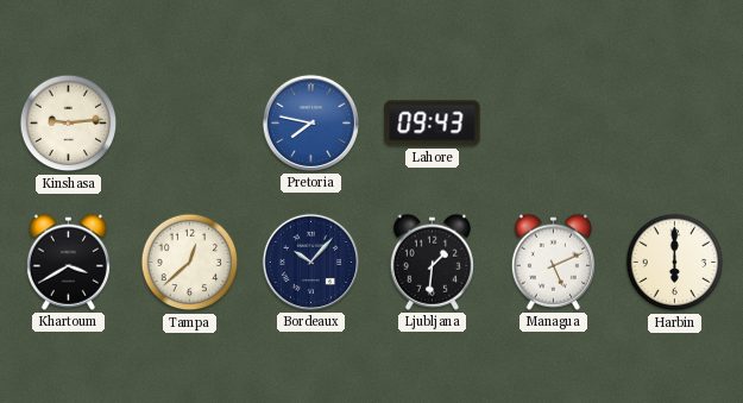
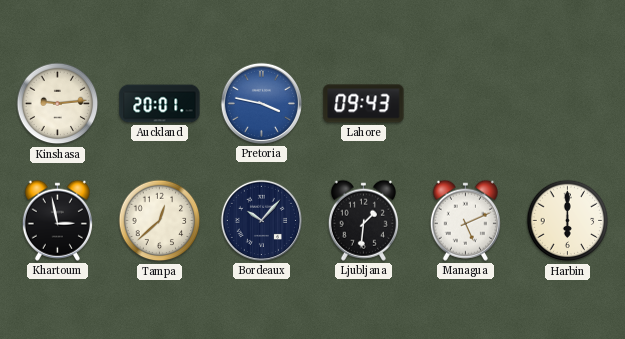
Auckland: none -> 20:01 (160, 104)
Pretoria: 7:47 -> 3:47 (261, 103)
Khartoum: 3:40 -> 2:58 (57, 220)
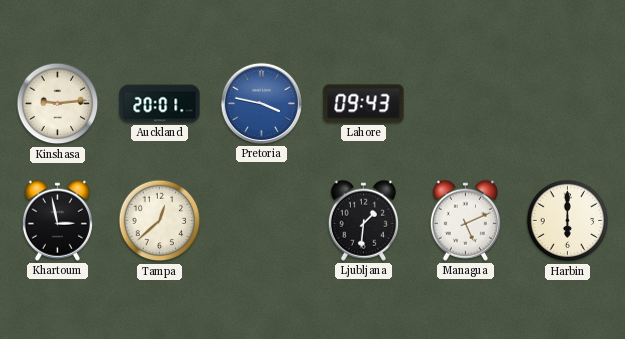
Bordeaux: 10:07 -> none (261, 220)
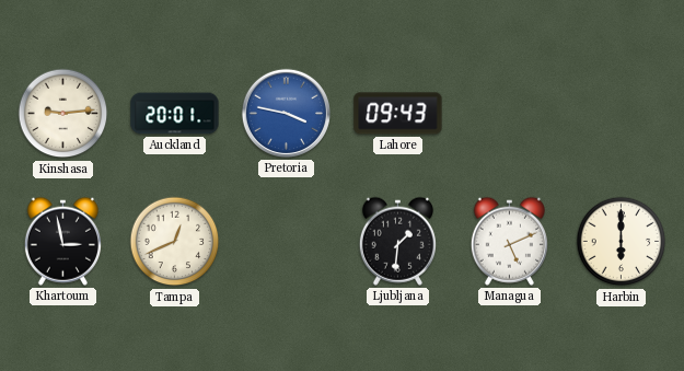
Tampa: 12:38 -> 12:41 (175, 242)
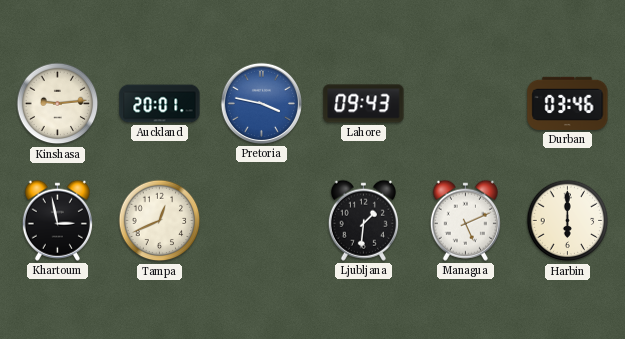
Durban: none -> 03:46 (568, 103)
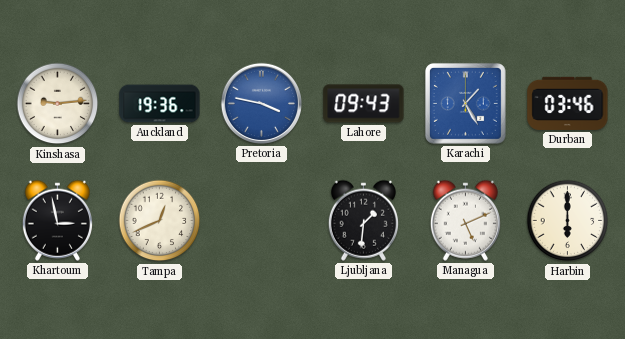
Auckland: 20:01 -> 19:36 (160, 104)
Karachi: none -> 1:25 (465, 103)
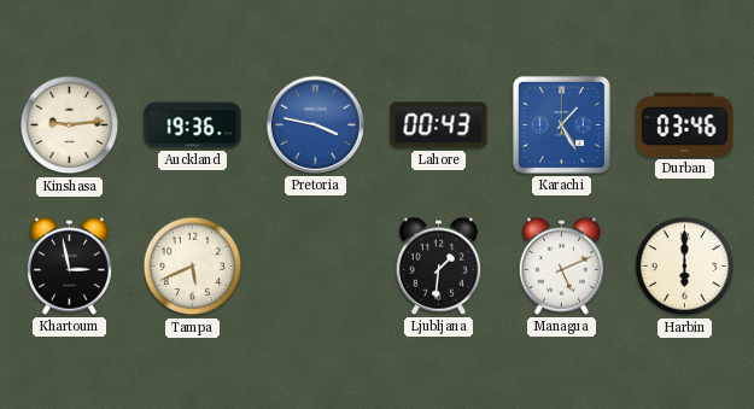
Lahore: 09:43 -> 00:43 (439, 125)
Tampa: 12:41 -> 5:41 (193, 267)
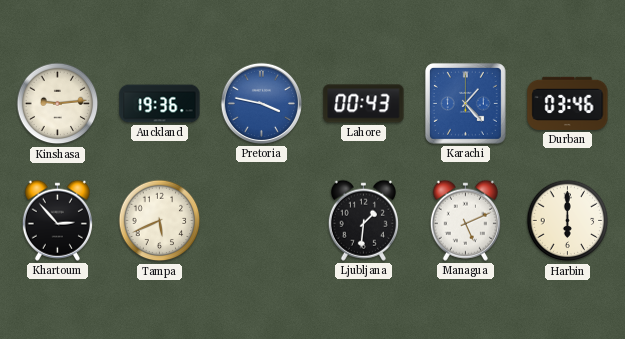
Karachi: 1:25 -> 1:23 (465, 103)
Khartoum: 2:58 -> 2:53 (57, 220)
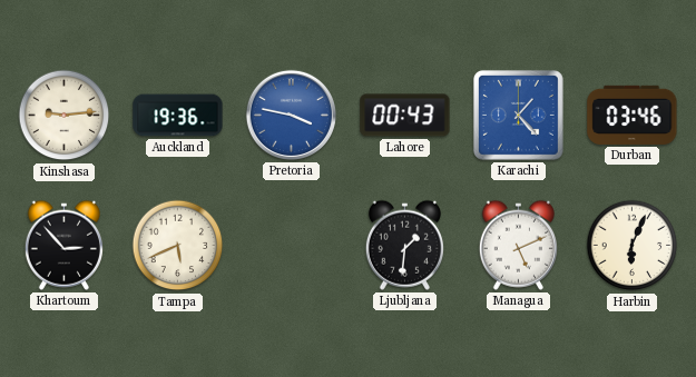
Harbin: 6:00 -> 6:04 (633, 246)
